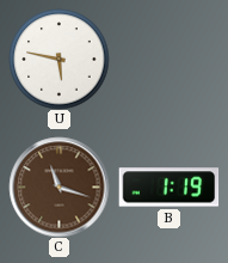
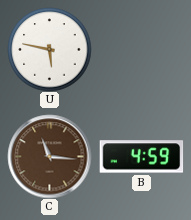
C: 11:18 -> 11:16 (49, 156)
B: 1:19 -> 4:59 (141, 157)
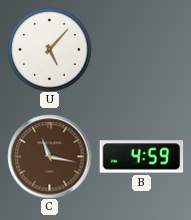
U: 5:47 -> 5:07 (49, 49)
C: 11:16 -> 11:17 (49, 156)
